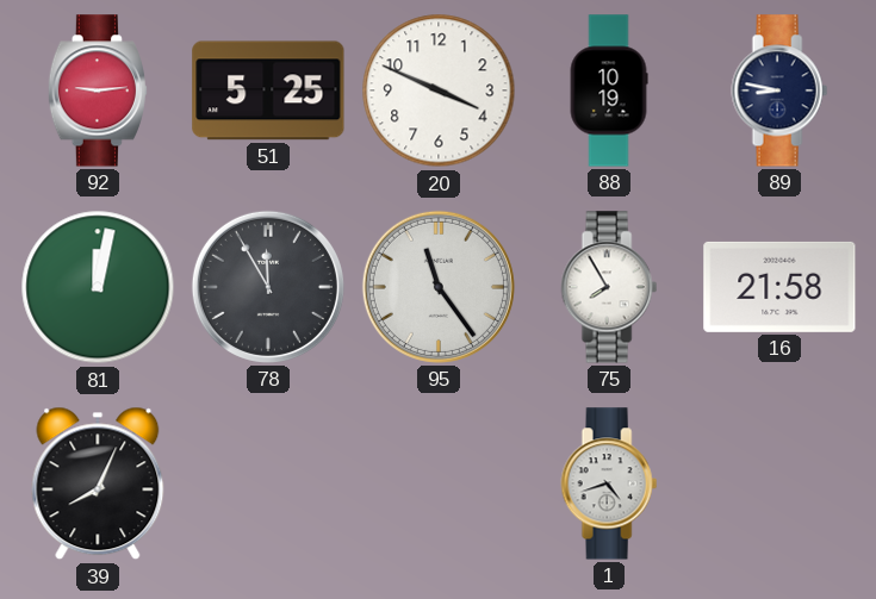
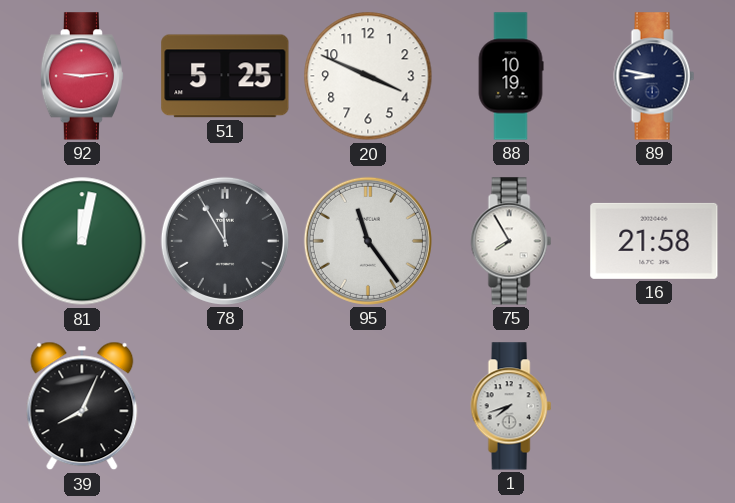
1: 4:42 -> 7:42 (511, 406)
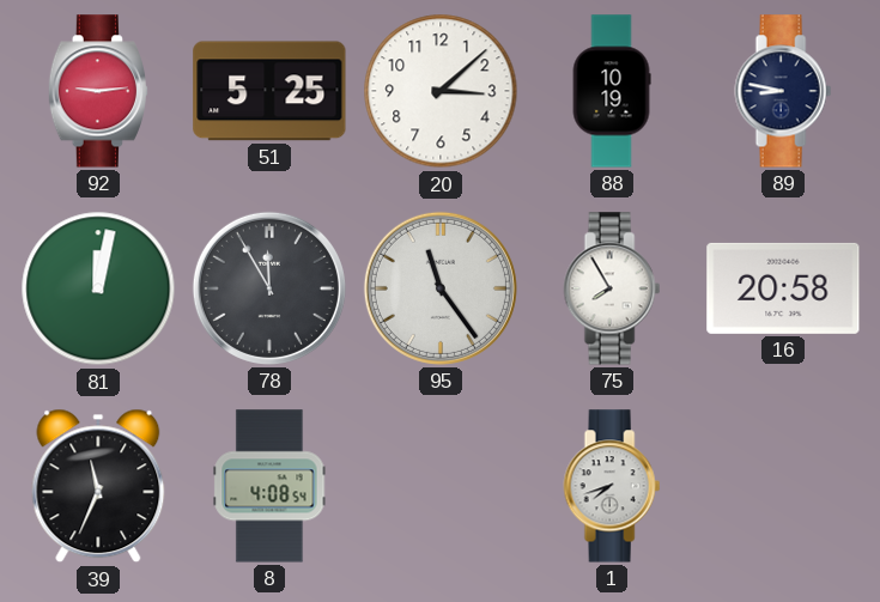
20: 3:49 -> 3:08 (441, 91)
16: 21:58 -> 20:58 (783, 288)
39: 8:04 -> 11:34 (98, 486)
8: none -> 4:08 (269, 486)
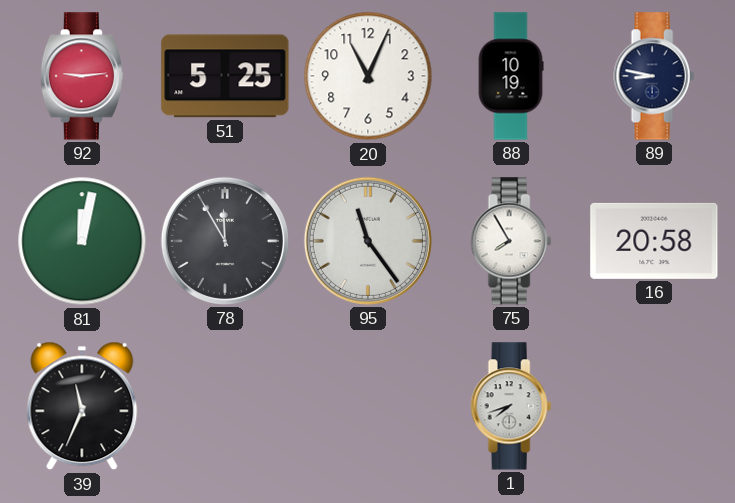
20: 3:08 -> 11:04 (368, 76)
8: 4:08 -> none (269, 486)
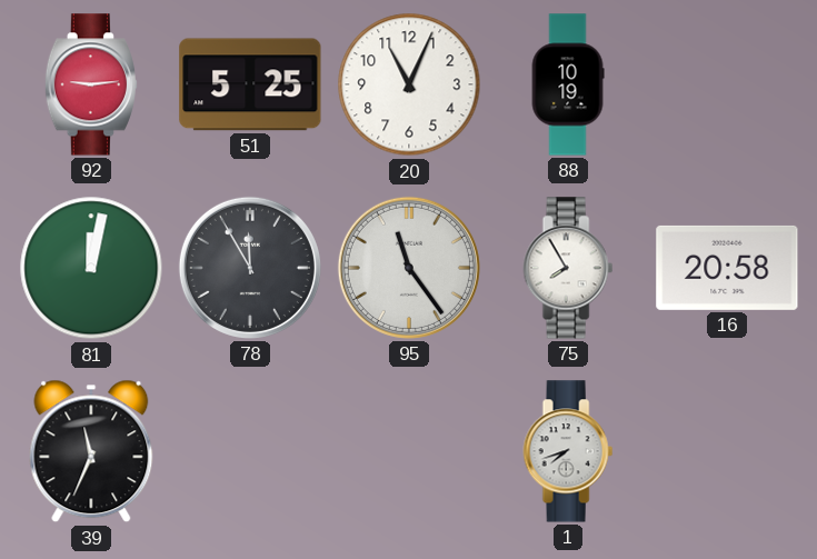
89: 8:47 -> none (654, 76)
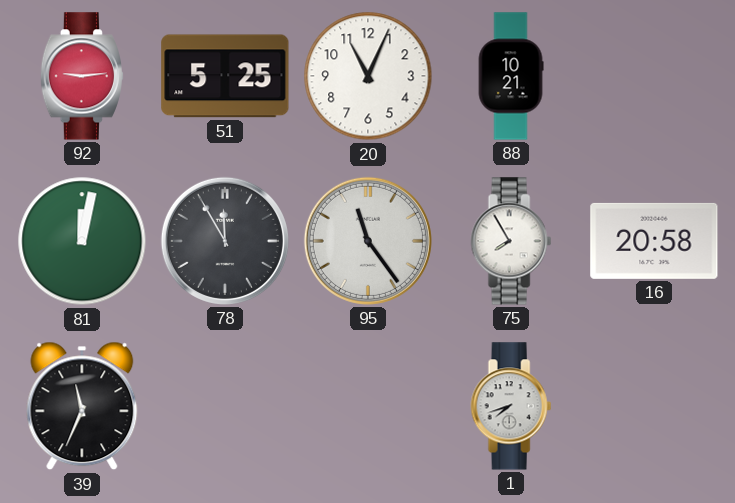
88: 10:19 -> 10:21 (511, 76)
